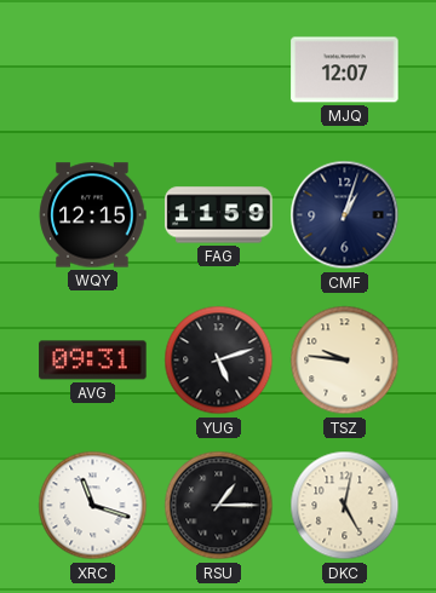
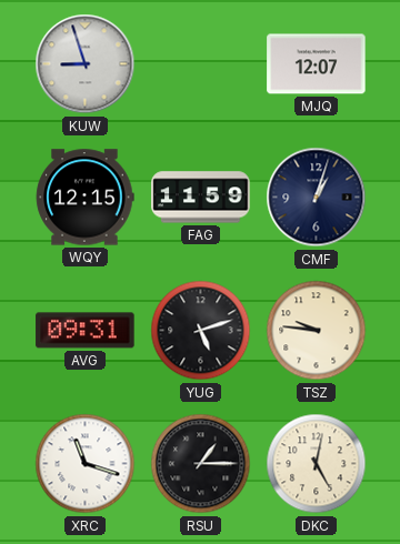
KUW: none -> 8:57 (86, 64)
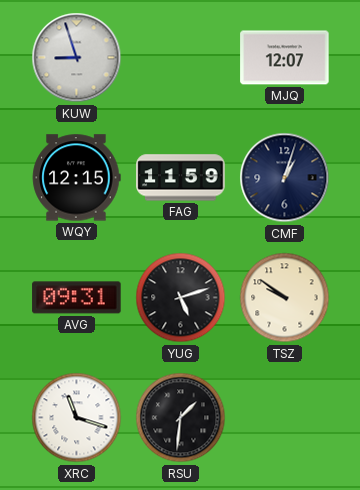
TSZ: 9:46 -> 9:51 (285, 298)
RSU: 1:15 -> 1:31 (181, 418)
DKC: 5:02 -> none (317, 464)
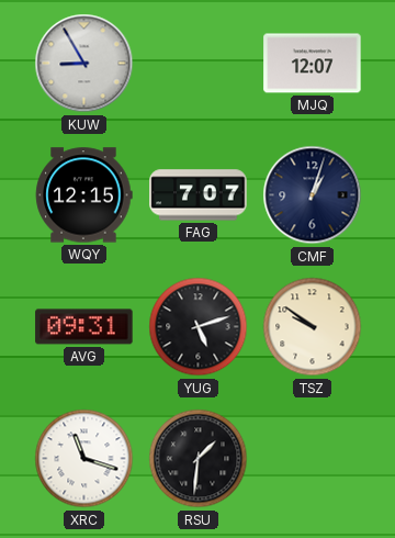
KUW: 8:57 -> 8:55 (84, 64)
FAG: 11:59 -> 7:07 (199, 195)
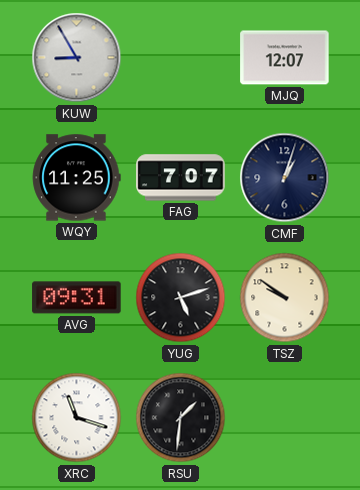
WQY: 12:15 -> 11:25 (76, 178)
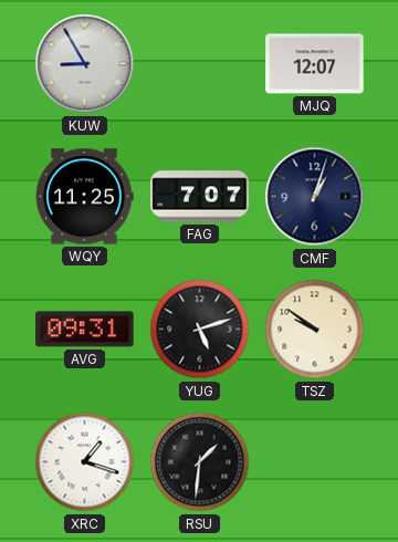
XRC: 11:18 -> 1:18 (85, 462)
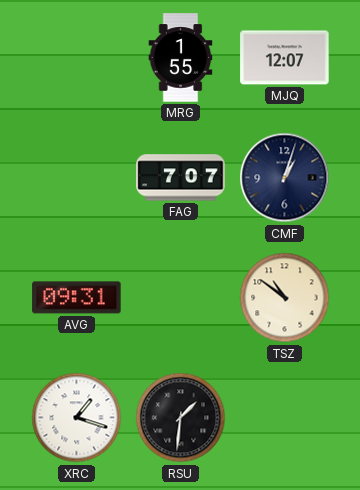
KUW: 8:55 -> none (85, 64)
MRG: none -> 1:55 (181, 58)
WQY: 11:25 -> none (84, 197)
YUG: 5:12 -> none (200, 330)
TSZ: 9:51 -> 10:51 (285, 298)
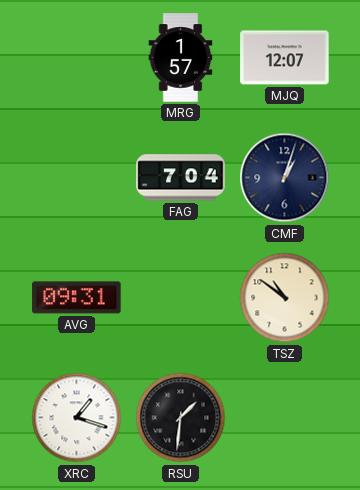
MRG: 1:55 -> 1:57 (181, 58)
FAG: 7:07 -> 7:04 (181, 178)
